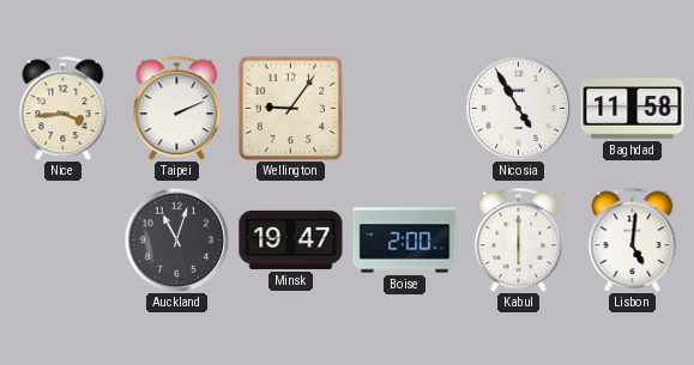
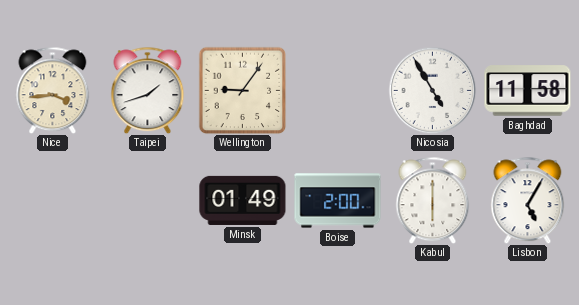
Taipei: 2:11 -> 1:42 (148, 90)
Auckland: 11:03 -> none (176, 239)
Minsk: 19:47 -> 01:49 (243, 200)
Lisbon: 5:01 -> 5:05 (528, 200)
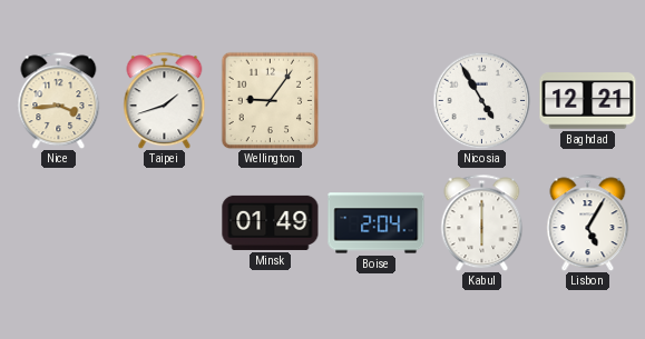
Baghdad: 11:58 -> 12:21 (588, 101)
Boise: 2:00 -> 2:04 (377, 223)
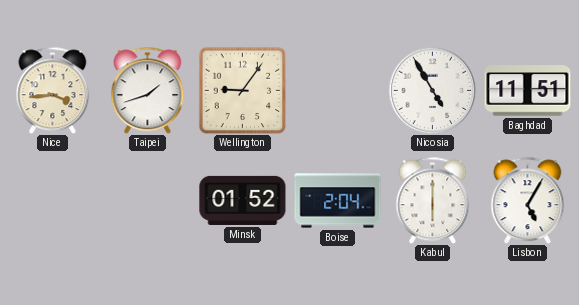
Baghdad: 12:21 -> 11:51 (528, 91)
Minsk: 01:49 -> 01:52 (243, 200)
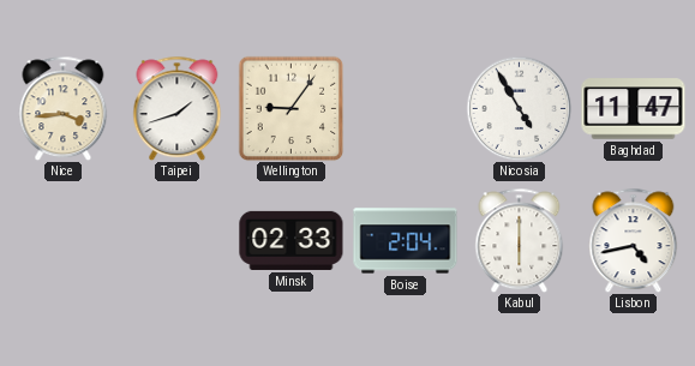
Baghdad: 11:51 -> 11:47 (634, 109)
Minsk: 01:52 -> 02:33 (292, 240)
Lisbon: 5:05 -> 4:43 (634, 240)
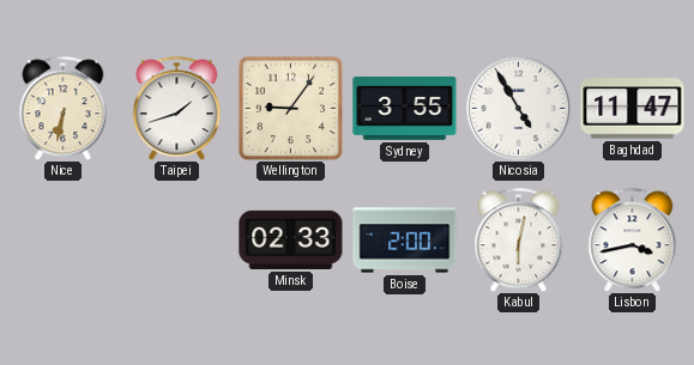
Nice: 3:44 -> 6:32 (64, 108)
Sydney: none -> 3:55 (405, 108)
Boise: 2:04 -> 2:00 (405, 241)
Kabul: 6:00 -> 6:02 (519, 239)
Lisbon: 4:43 -> 3:43 (633, 239)
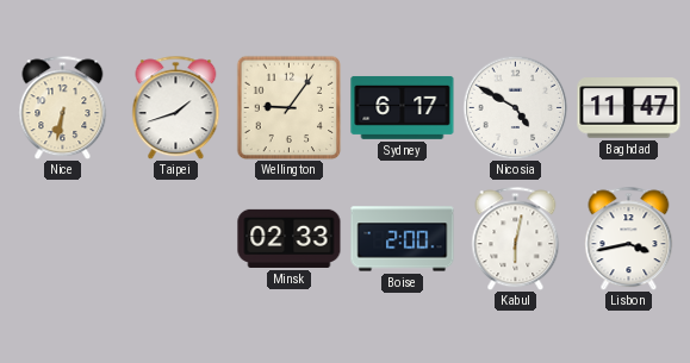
Sydney: 3:55 -> 6:17 (403, 107)
Nicosia: 4:55 -> 4:50 (515, 107)
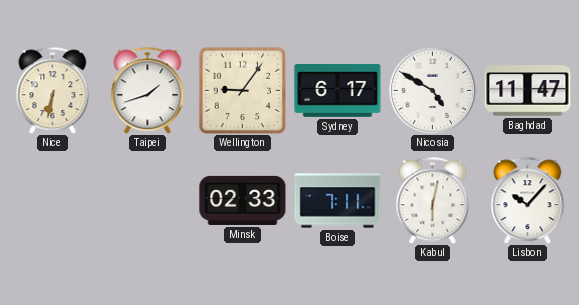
Boise: 2:00 -> 7:11 (338, 201)
Lisbon: 3:43 -> 10:07 (528, 200)
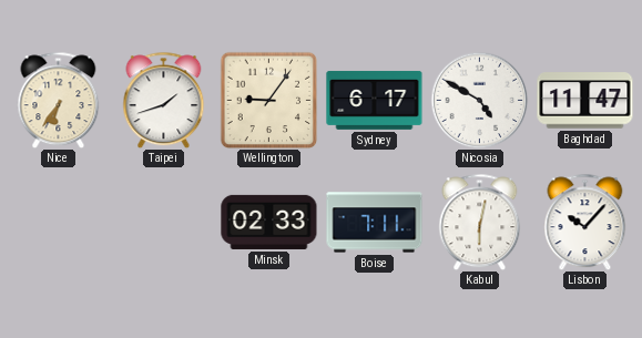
Nice: 6:32 -> 6:36 (59, 100)
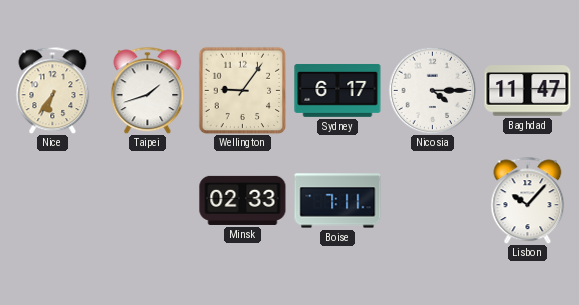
Nicosia: 4:50 -> 4:15 (432, 90)
Kabul: 6:02 -> none (480, 222)
